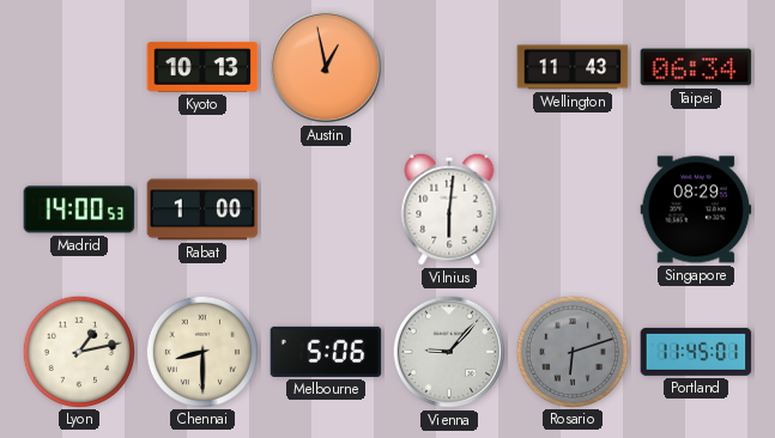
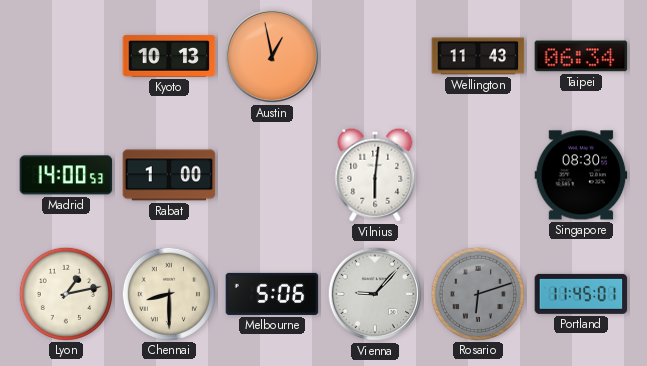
Singapore: 08:29 -> 08:30 (581, 175)
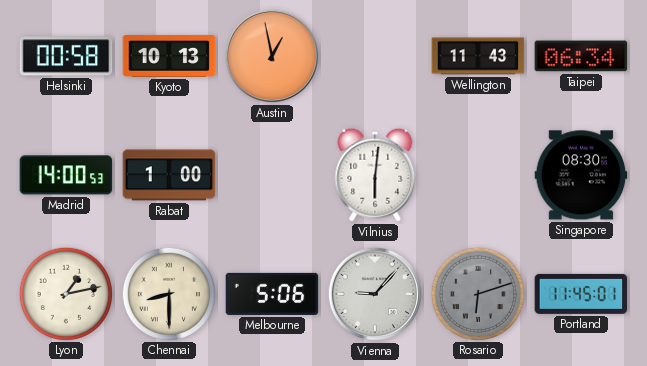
Helsinki: none -> 00:58 (66, 56)
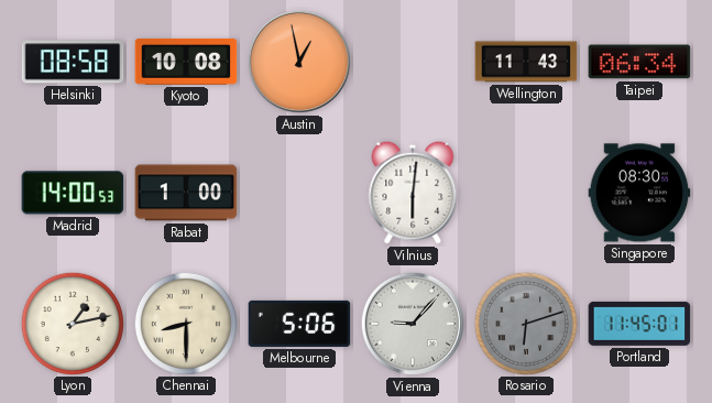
Helsinki: 00:58 -> 08:58 (73, 62)
Kyoto: 10:13 -> 10:08 (186, 62)
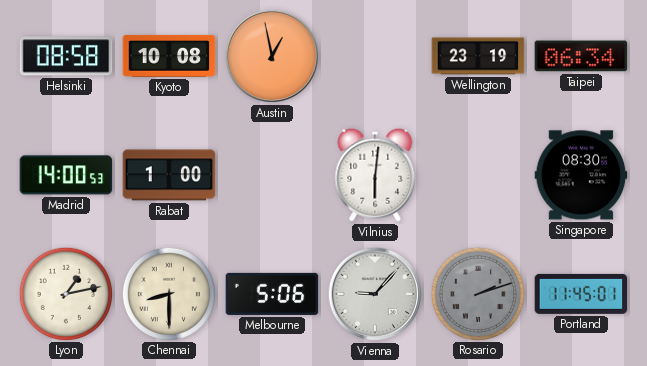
Wellington: 11:43 -> 23:19 (478, 56)
Rosario: 6:12 -> 2:12 (477, 293)
